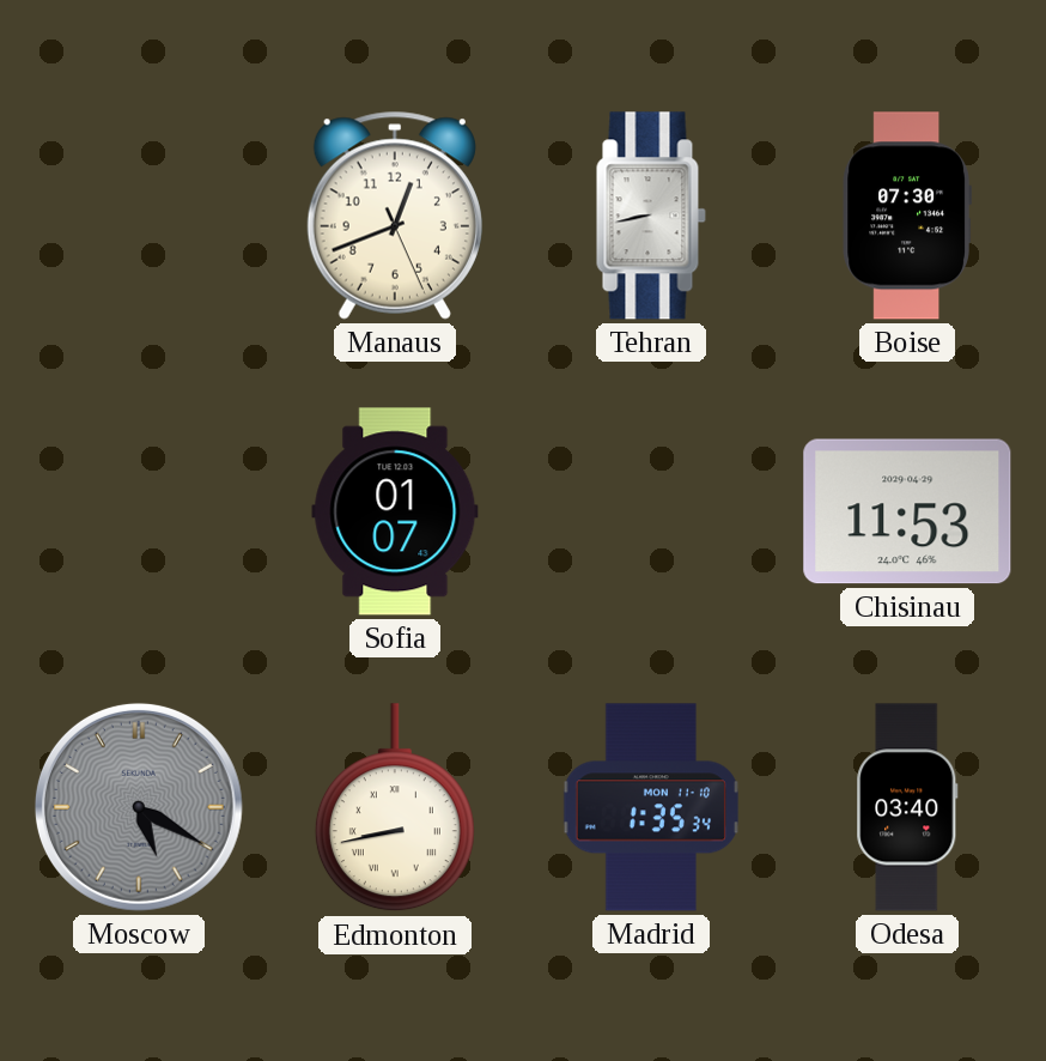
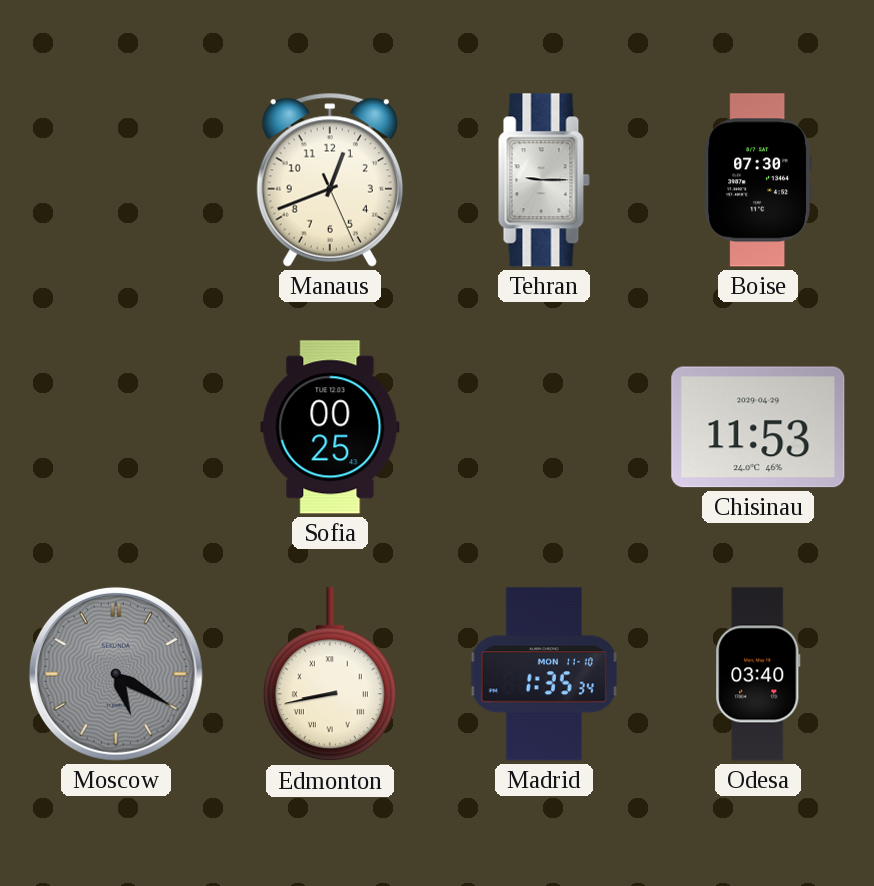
Tehran: 8:43 -> 9:15 (544, 180)
Sofia: 01:07 -> 00:25 (330, 427)
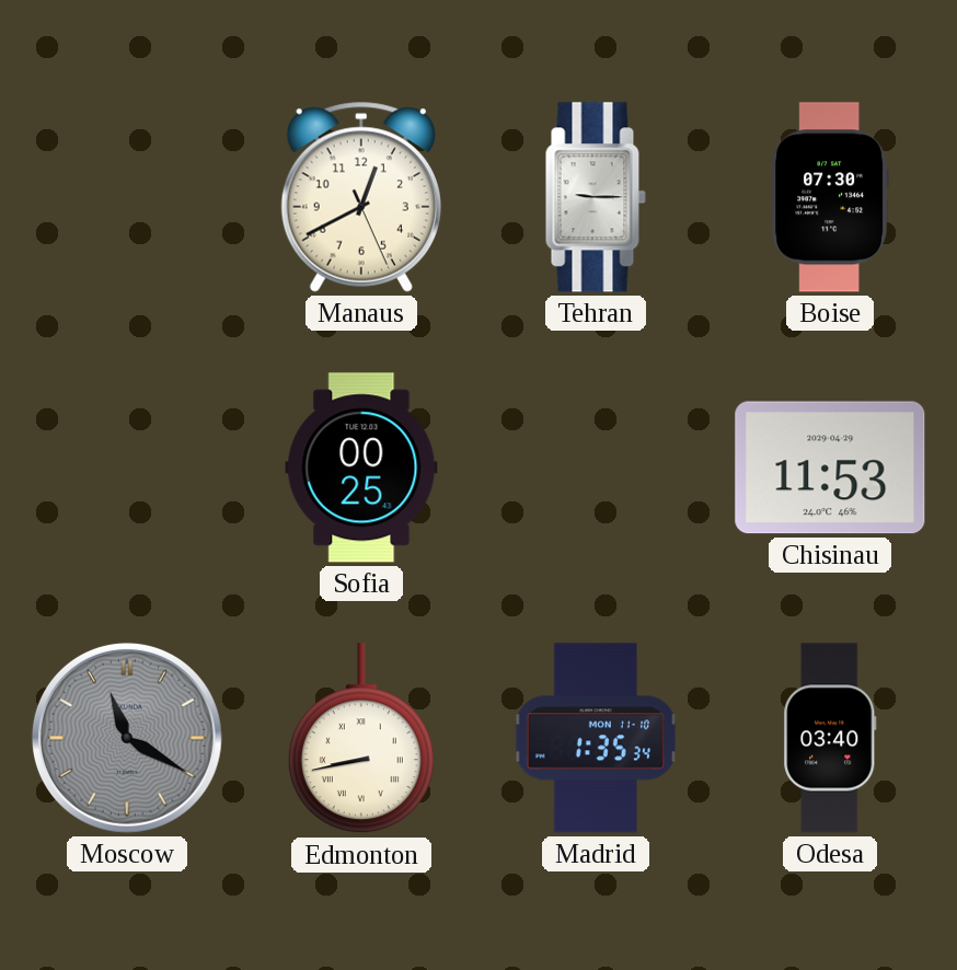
Manaus: 12:41 -> 12:40 (361, 197)
Moscow: 5:20 -> 11:20 (127, 738)
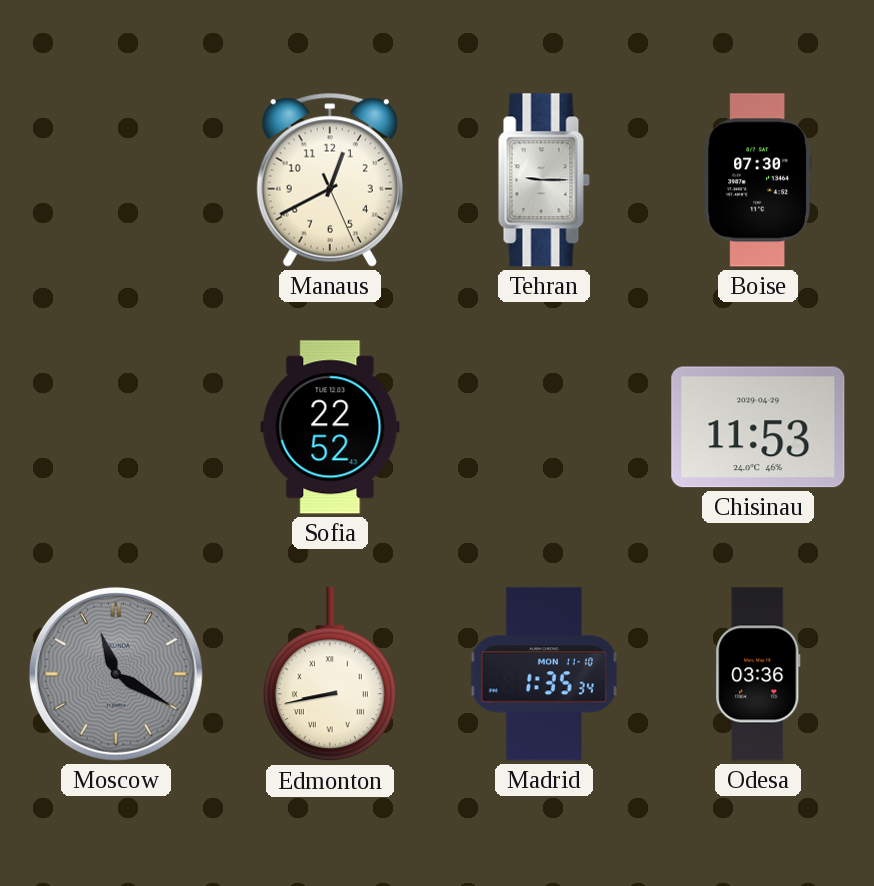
Sofia: 00:25 -> 22:52 (330, 427)
Odesa: 03:40 -> 03:36 (758, 674)
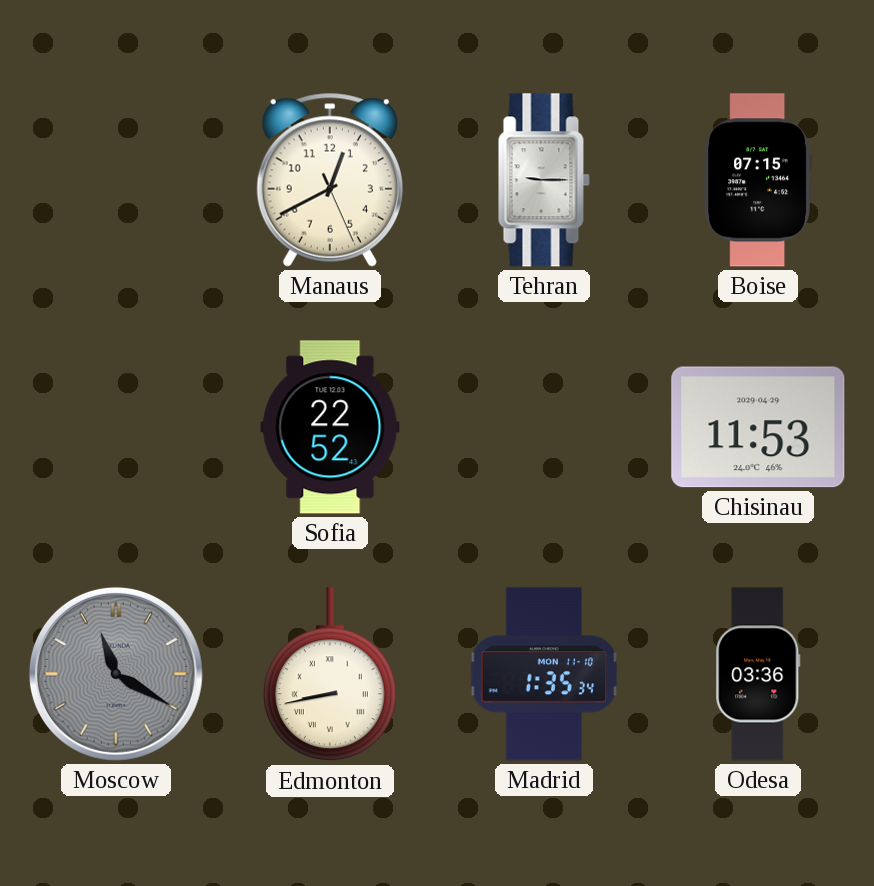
Boise: 07:30 -> 07:15 (758, 180)
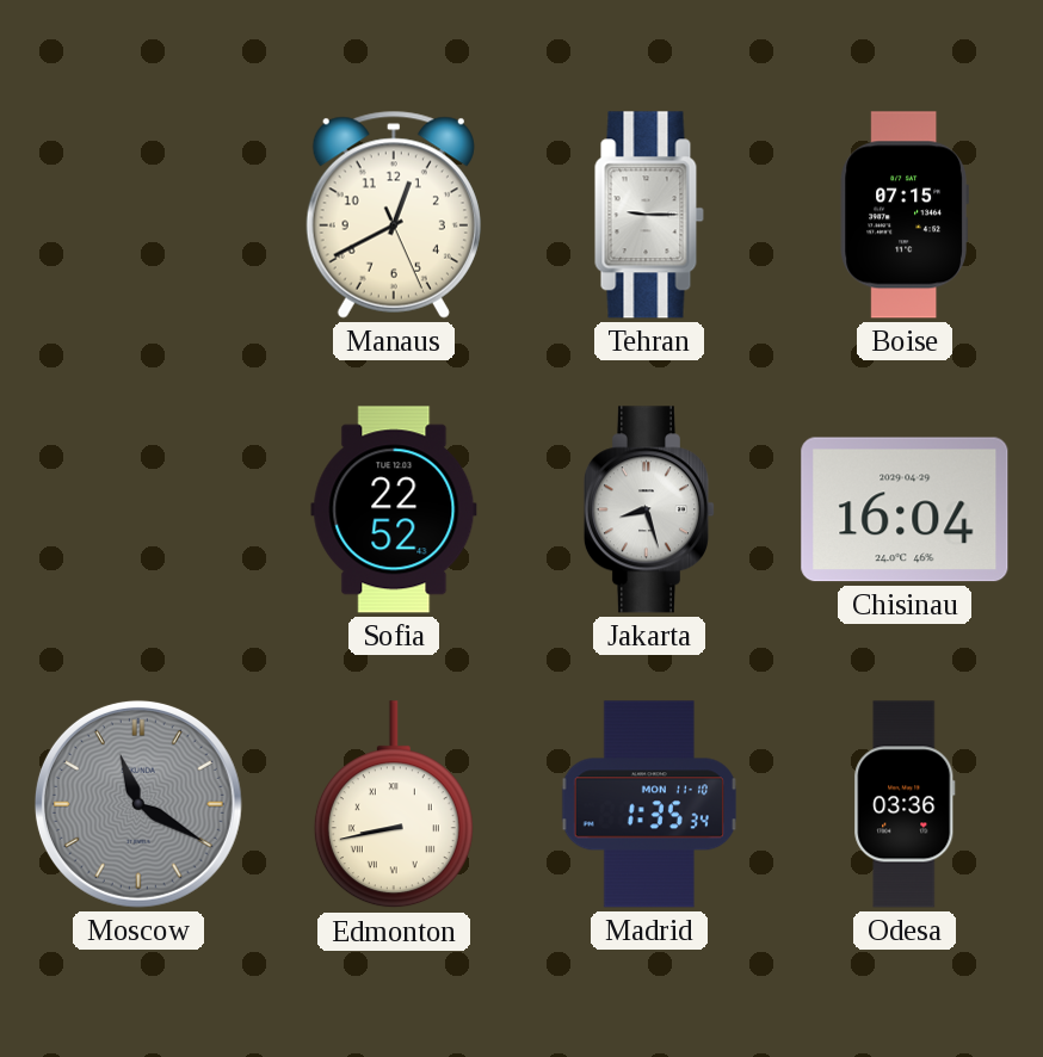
Jakarta: none -> 8:27 (648, 509)
Chisinau: 11:53 -> 16:04 (905, 509)
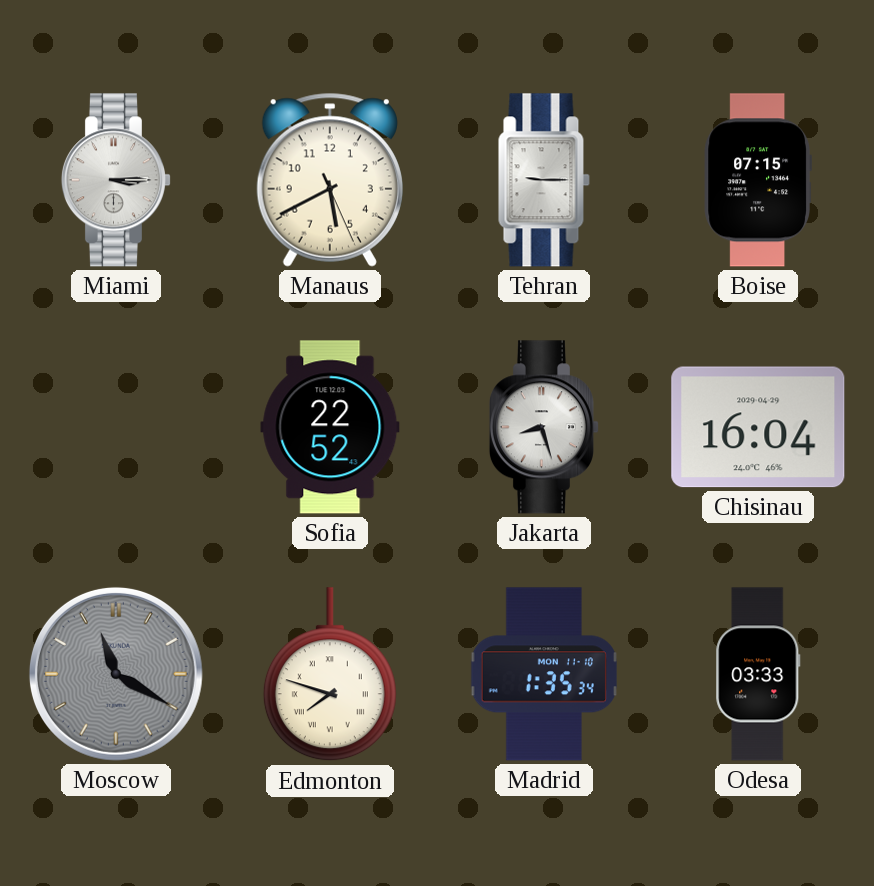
Miami: none -> 3:15 (115, 180)
Manaus: 12:40 -> 5:40 (330, 180)
Edmonton: 8:43 -> 7:48 (330, 675)
Odesa: 03:36 -> 03:33 (758, 674)
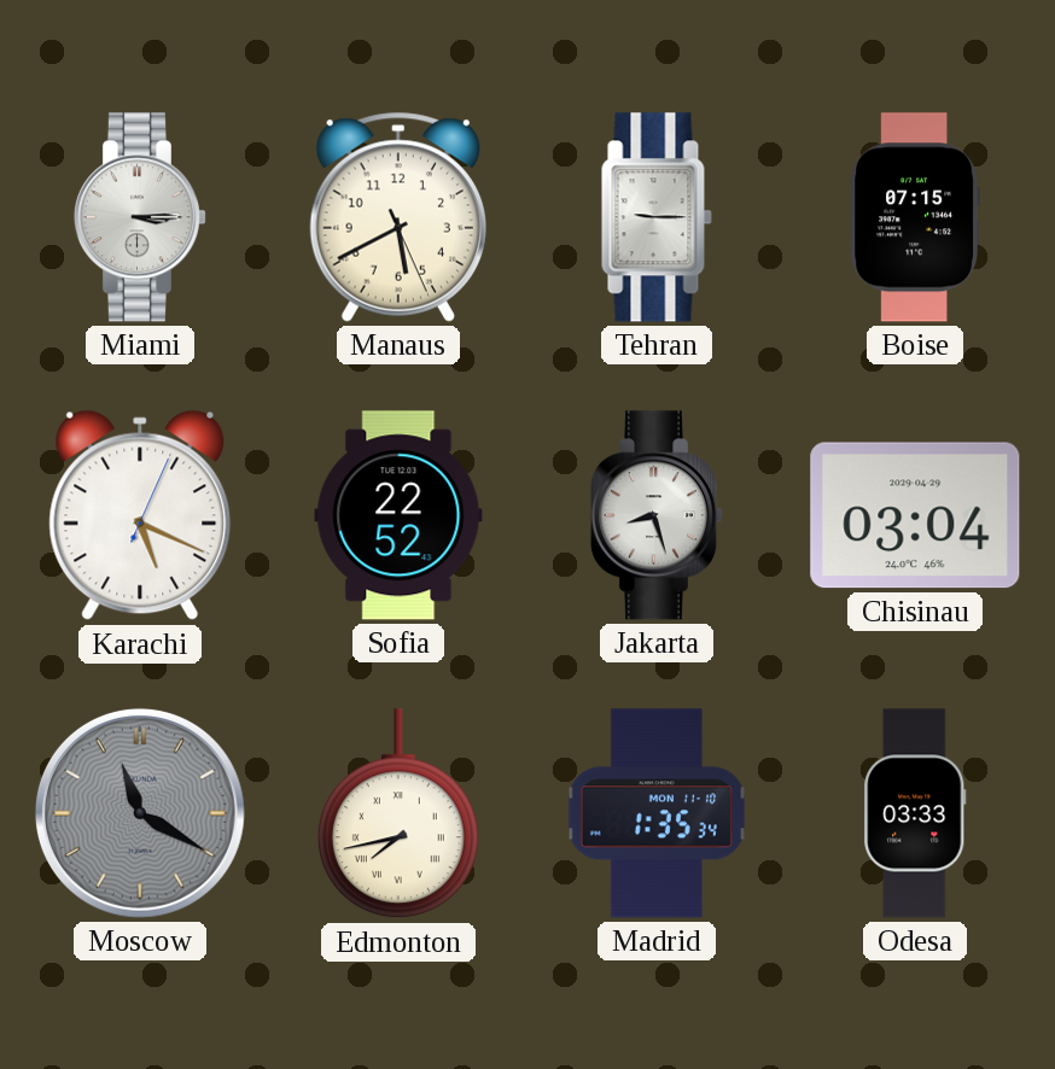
Karachi: none -> 5:19 (140, 515)
Chisinau: 16:04 -> 03:04 (915, 515)
Edmonton: 7:48 -> 7:43 (398, 814)
